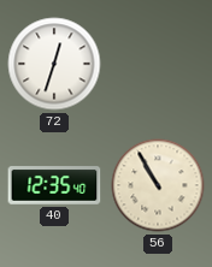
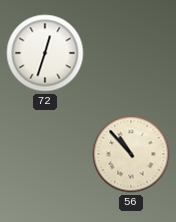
40: 12:35 -> none (54, 185)
56: 10:55 -> 10:53 (131, 154)
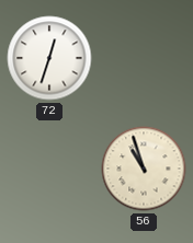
56: 10:53 -> 10:57 (144, 169)
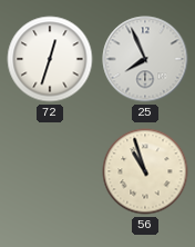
25: none -> 7:56 (145, 59)
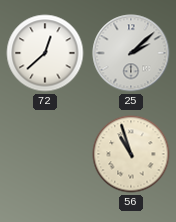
72: 12:33 -> 12:38 (45, 53)
25: 7:56 -> 2:08 (131, 53)
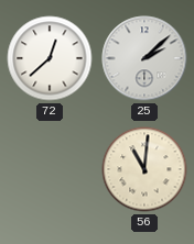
56: 10:57 -> 11:01 (144, 169)
